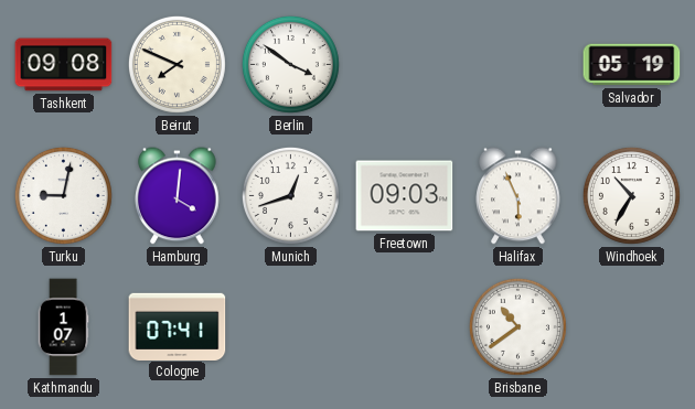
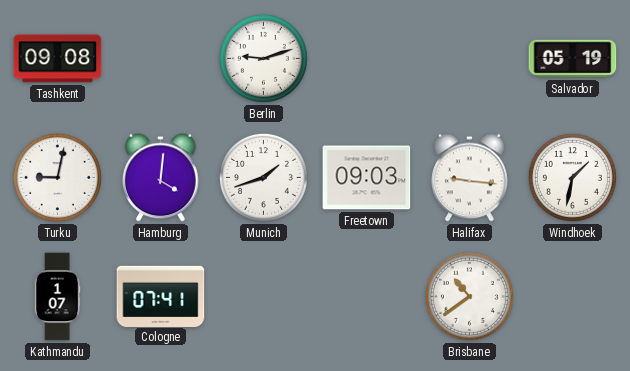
Beirut: 7:49 -> none (177, 64)
Berlin: 3:51 -> 9:12 (263, 58)
Munich: 12:42 -> 1:42 (263, 177)
Halifax: 5:56 -> 9:16 (470, 178)
Windhoek: 10:35 -> 1:32 (572, 177)
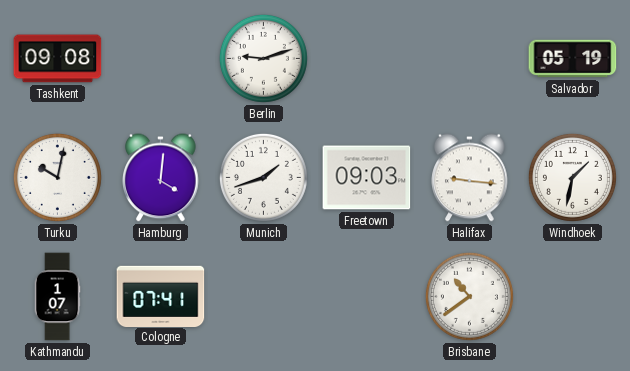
Turku: 9:02 -> 10:02 (57, 177)
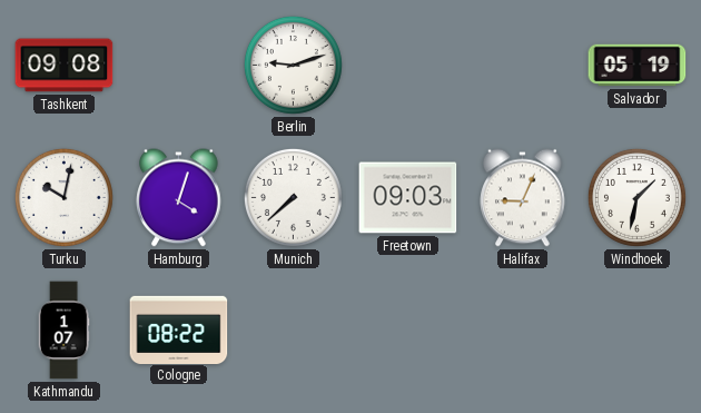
Hamburg: 4:01 -> 4:03 (179, 198)
Munich: 1:42 -> 7:38 (293, 197)
Halifax: 9:16 -> 9:04 (523, 198)
Cologne: 07:41 -> 08:22 (179, 330)
Brisbane: 10:39 -> none (469, 296)
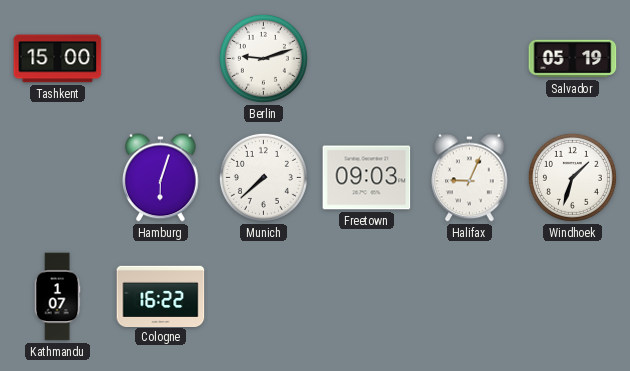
Tashkent: 09:08 -> 15:00 (58, 59)
Turku: 10:02 -> none (63, 197)
Hamburg: 4:03 -> 6:03 (161, 178)
Windhoek: 1:32 -> 1:33 (572, 177)
Cologne: 08:22 -> 16:22 (161, 296)
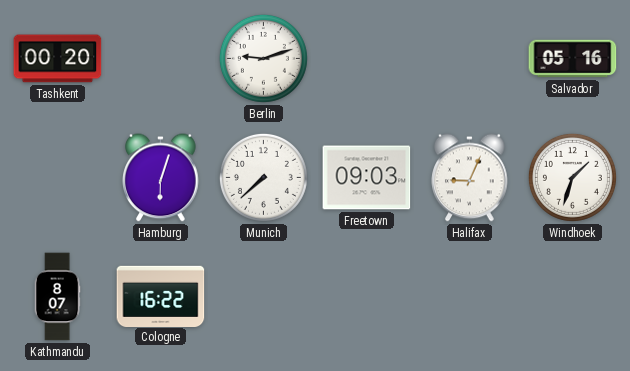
Tashkent: 15:00 -> 00:20 (58, 59)
Salvador: 05:19 -> 05:16 (573, 59)
Kathmandu: 1:07 -> 8:07 (57, 297)
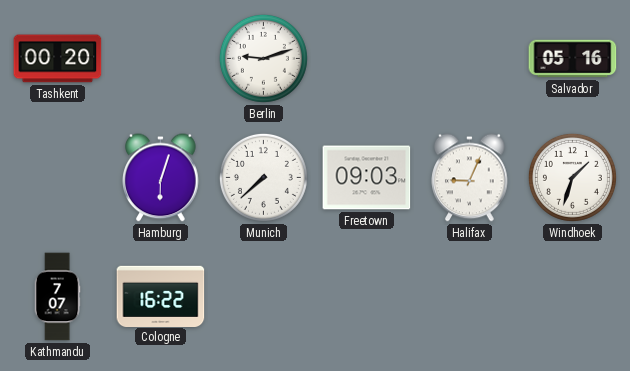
Kathmandu: 8:07 -> 7:07 (57, 297)
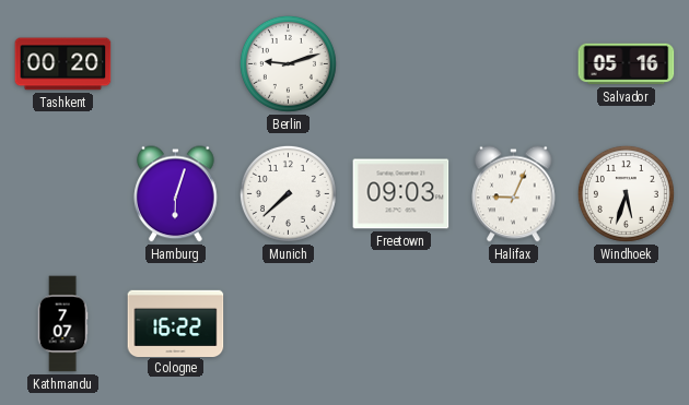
Windhoek: 1:33 -> 5:33 (626, 193)
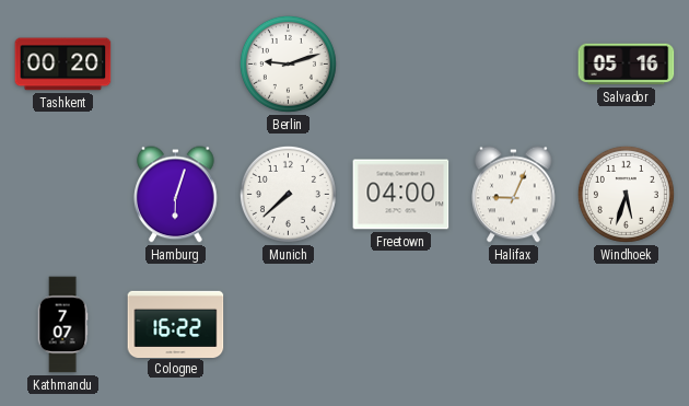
Freetown: 09:03 -> 04:00 (401, 195)
